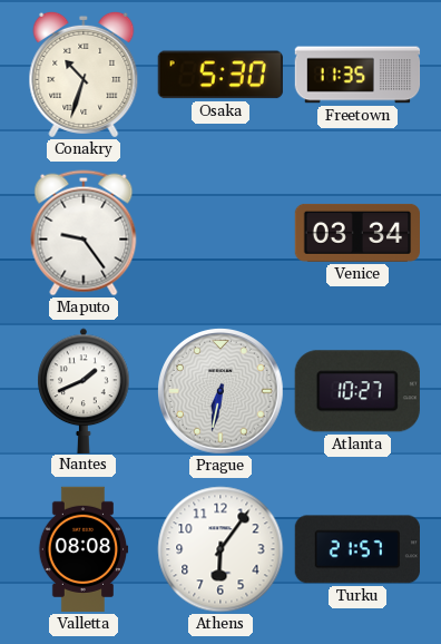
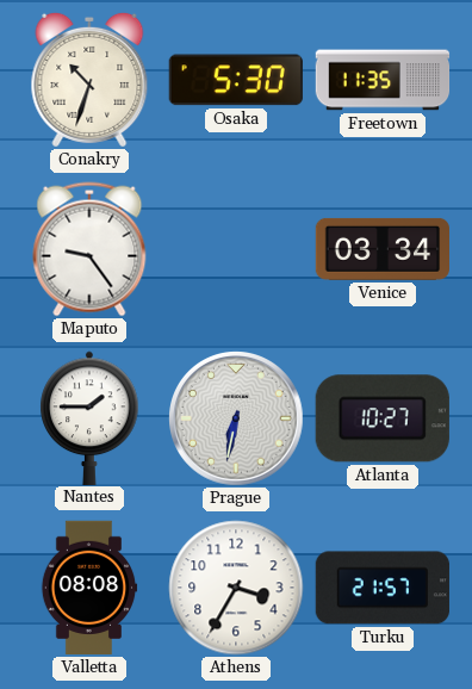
Nantes: 1:41 -> 1:45 (89, 417)
Athens: 6:06 -> 3:35 (236, 588)
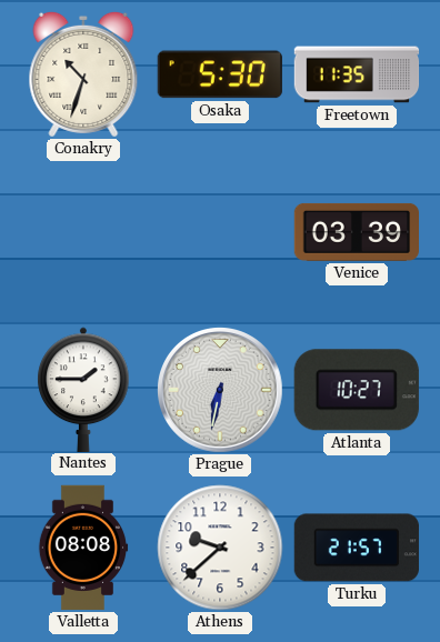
Maputo: 9:24 -> none (89, 249)
Venice: 03:34 -> 03:39 (356, 232)
Athens: 3:35 -> 9:38 (220, 548)
